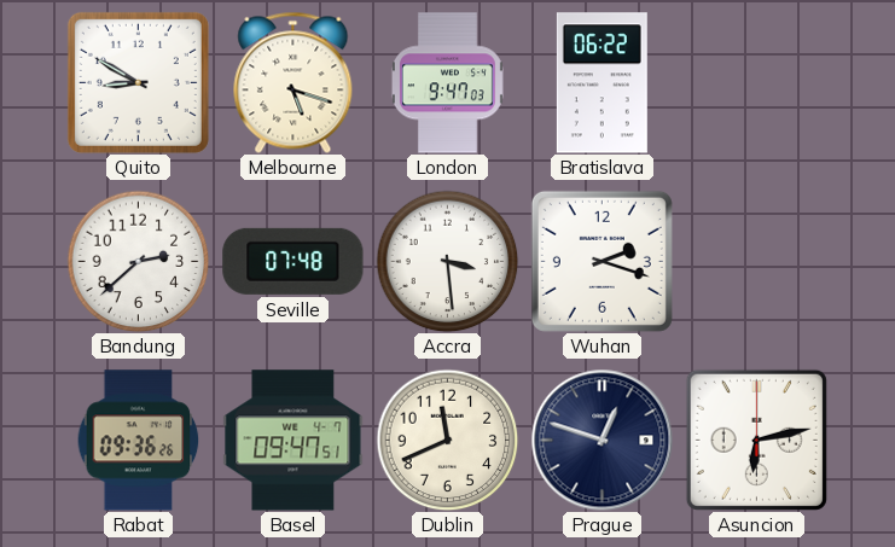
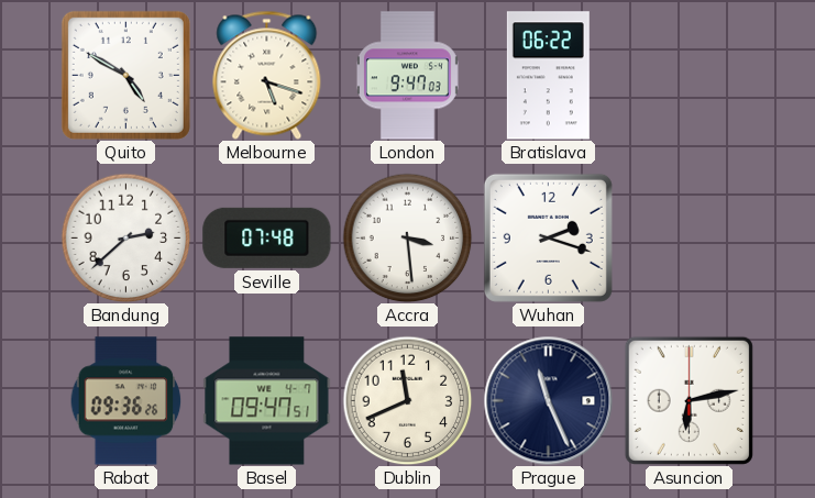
Quito: 8:50 -> 4:50 (125, 75)
Prague: 12:48 -> 11:26 (548, 400)
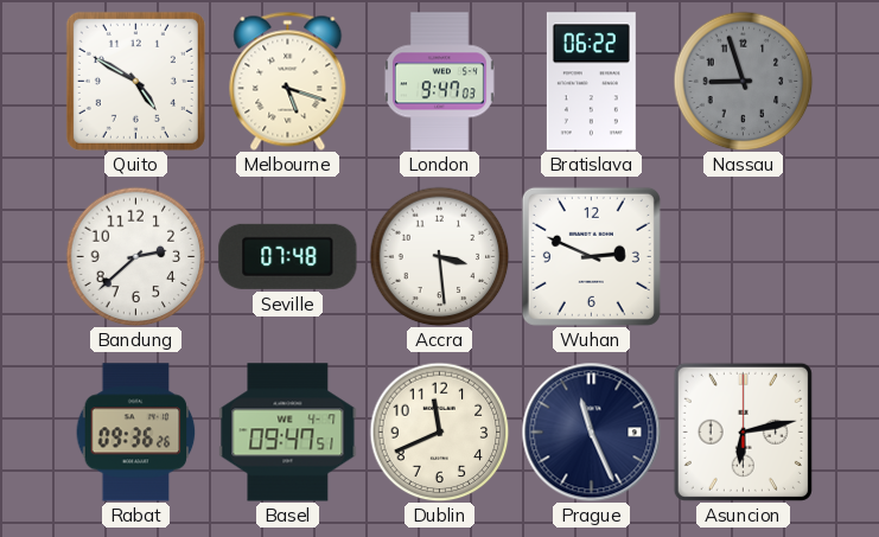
Nassau: none -> 8:57 (743, 81)
Wuhan: 2:18 -> 2:49 (591, 256)
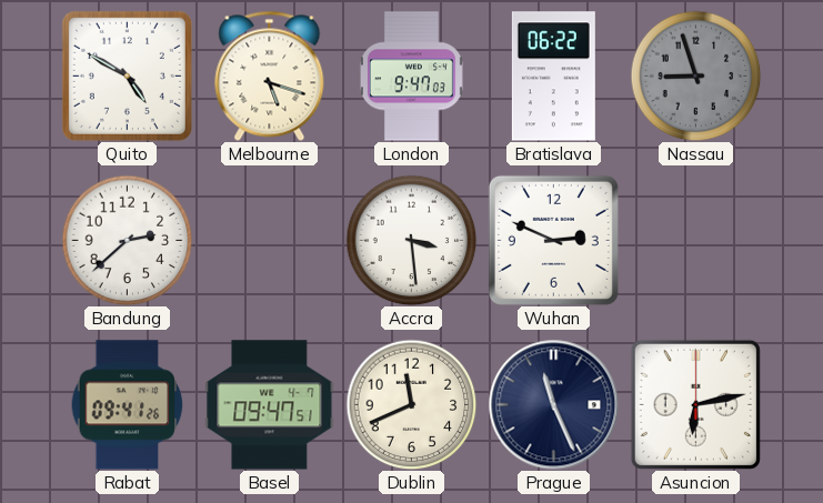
Seville: 07:48 -> none (288, 256)
Rabat: 09:36 -> 09:41 (128, 405)
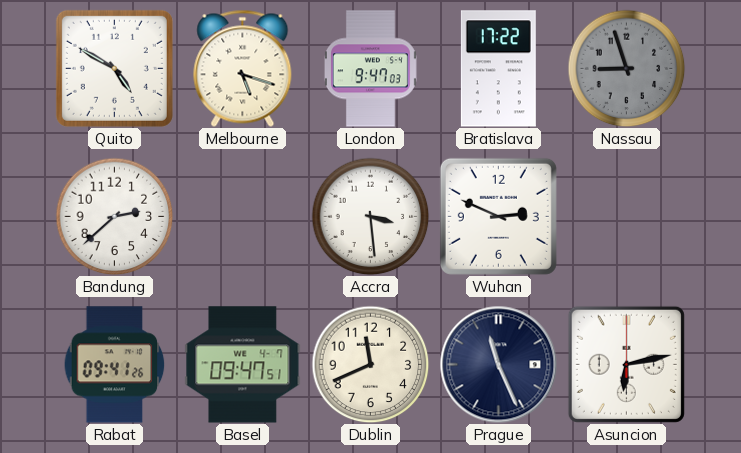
Bratislava: 06:22 -> 17:22 (498, 69)
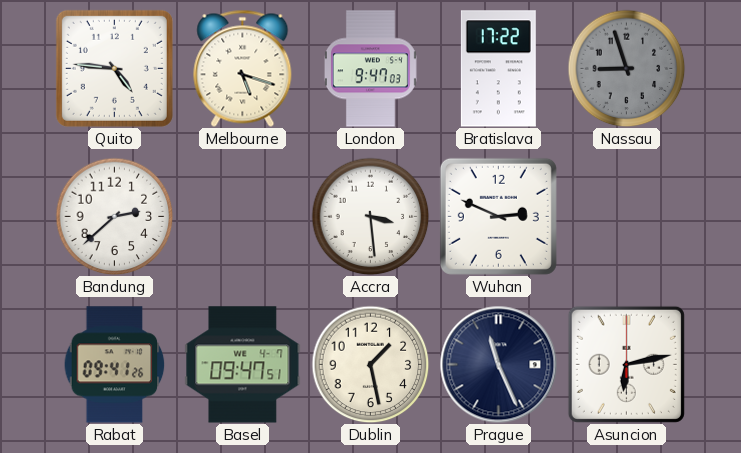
Quito: 4:50 -> 4:46 (114, 68)
Dublin: 11:41 -> 1:28 (370, 364)
